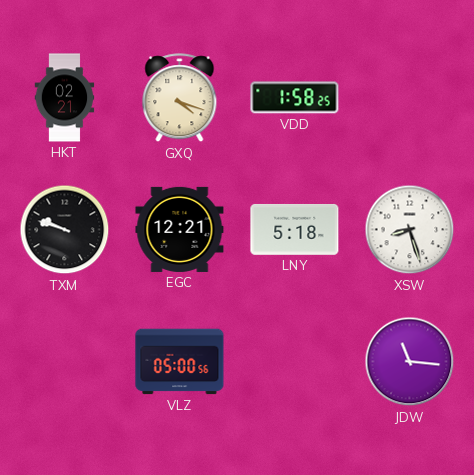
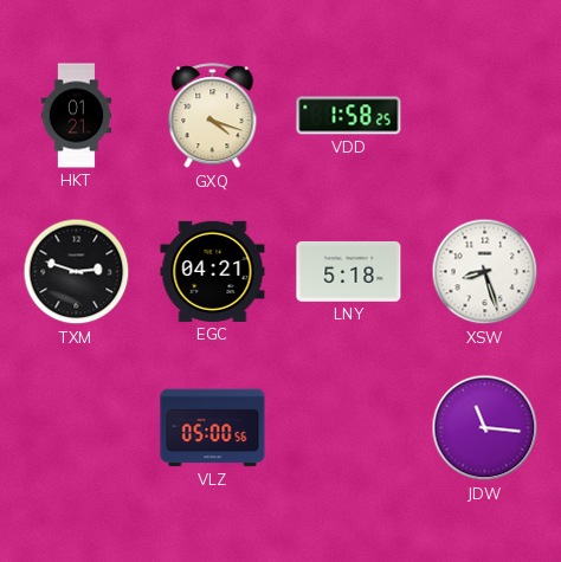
HKT: 02:21 -> 01:21 (77, 116)
TXM: 9:48 -> 2:48 (77, 272)
EGC: 12:21 -> 04:21 (213, 271)
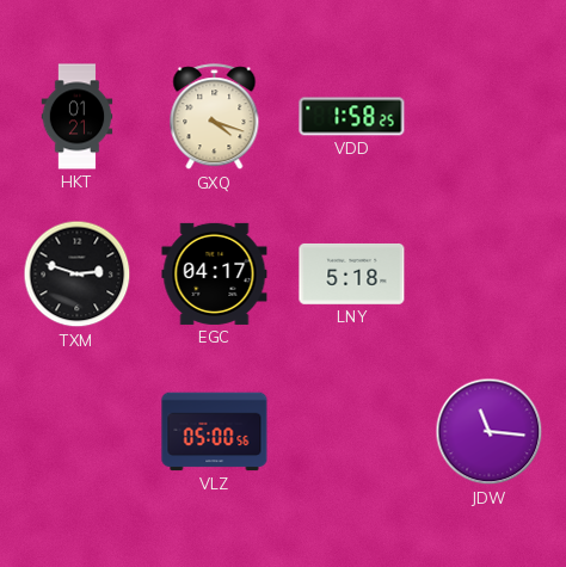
EGC: 04:21 -> 04:17 (215, 273)
XSW: 8:27 -> none (485, 272)
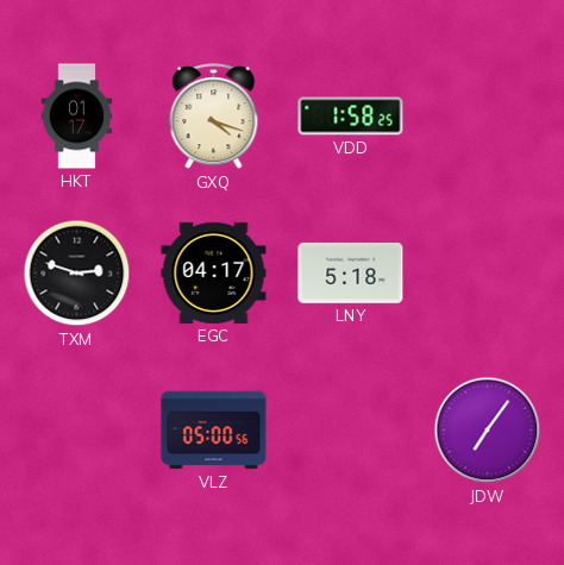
HKT: 01:21 -> 01:17 (77, 117)
JDW: 11:16 -> 7:06 (488, 431)
